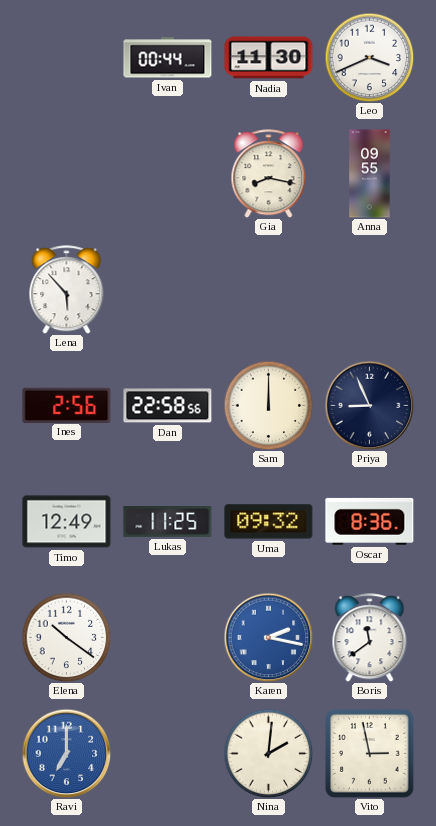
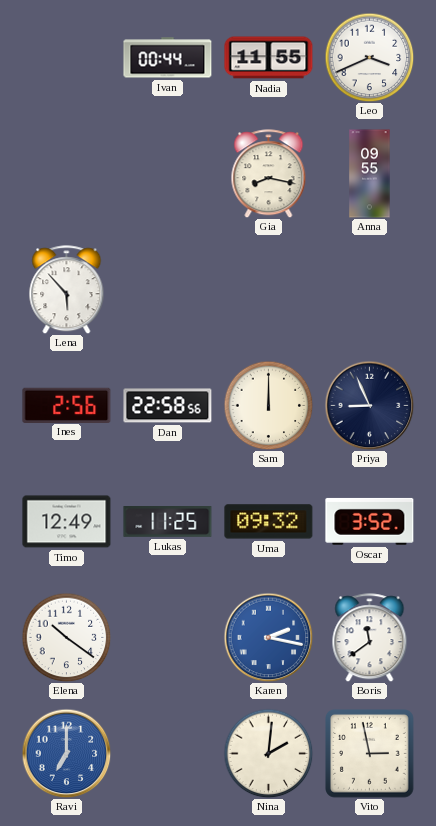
Nadia: 11:30 -> 11:55 (269, 58)
Oscar: 8:36 -> 3:52 (370, 521)
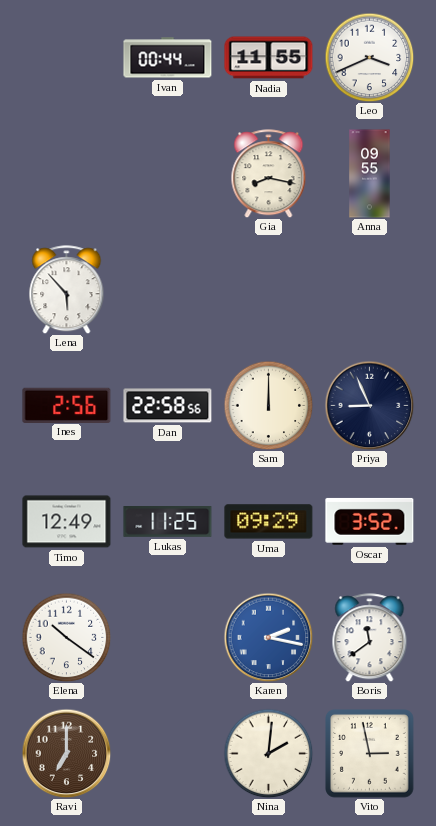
Uma: 09:32 -> 09:29 (269, 522)
Ravi dial: blue -> brown (66, 753)
